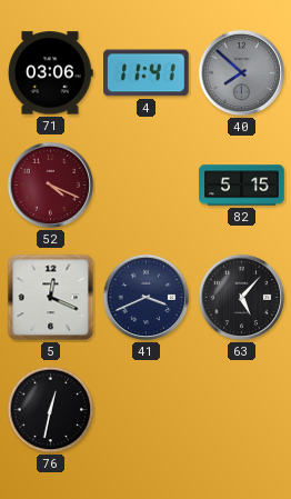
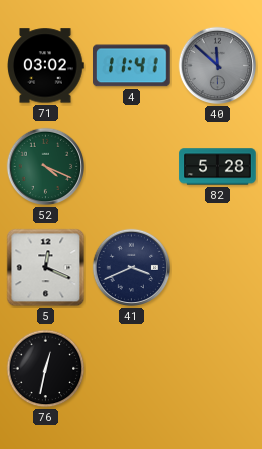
71: 03:06 -> 03:02 (46, 66)
40: 7:52 -> 11:52 (218, 66)
52 dial: burgundy -> green (46, 167)
82: 5:15 -> 5:28 (218, 167)
63: 5:07 -> none (242, 298)
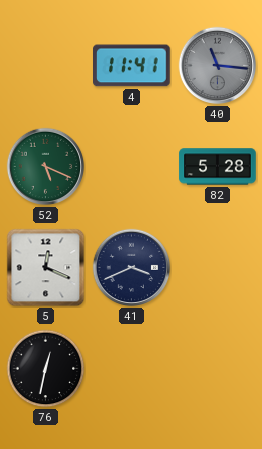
71: 03:02 -> none (46, 66)
40: 11:52 -> 11:16 (218, 66)
52: 4:19 -> 5:19 (46, 167)
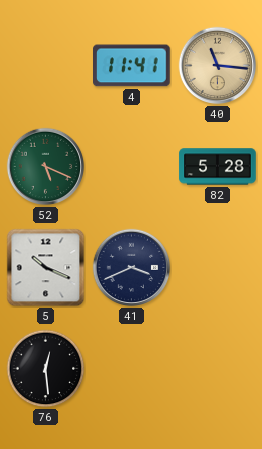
40 dial: grey -> champagne (218, 66)
5: 12:19 -> 10:19 (46, 268)
76: 12:32 -> 12:29 (46, 369)
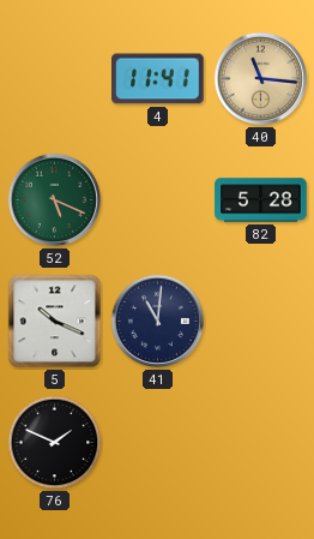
41: 3:41 -> 11:01 (158, 322)
76: 12:29 -> 1:49 (55, 443)
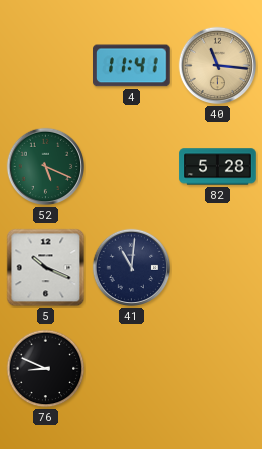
76: 1:49 -> 8:49 (46, 369)
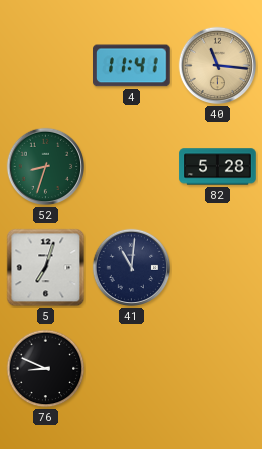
52: 5:19 -> 8:33 (46, 167)
5: 10:19 -> 7:03 (46, 268)
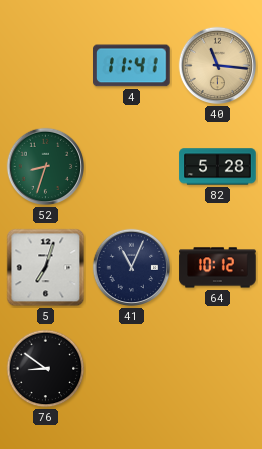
41: 11:01 -> 11:04 (132, 268)
64: none -> 10:12 (218, 268)
76: 8:49 -> 8:51 (46, 369)
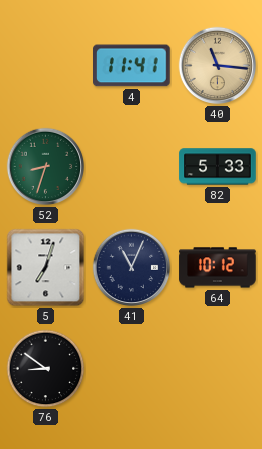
82: 5:28 -> 5:33 (218, 167)
